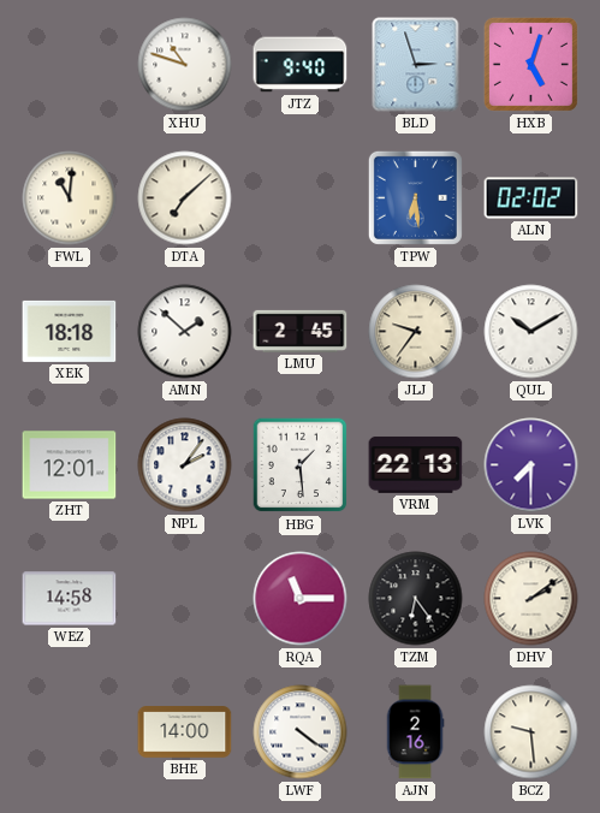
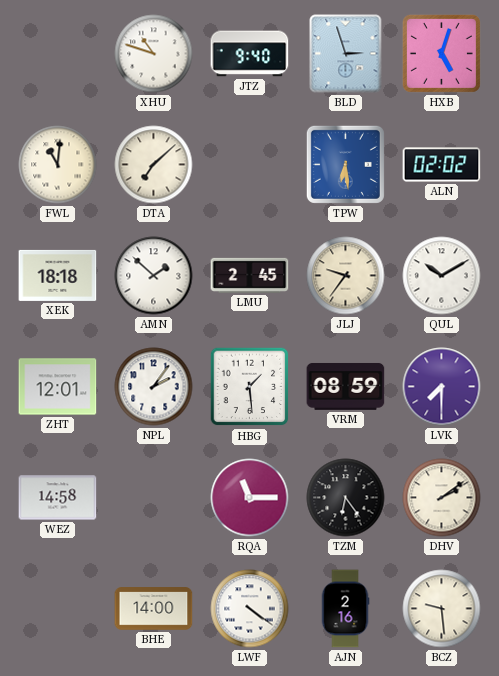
VRM: 22:13 -> 08:59 (346, 386)
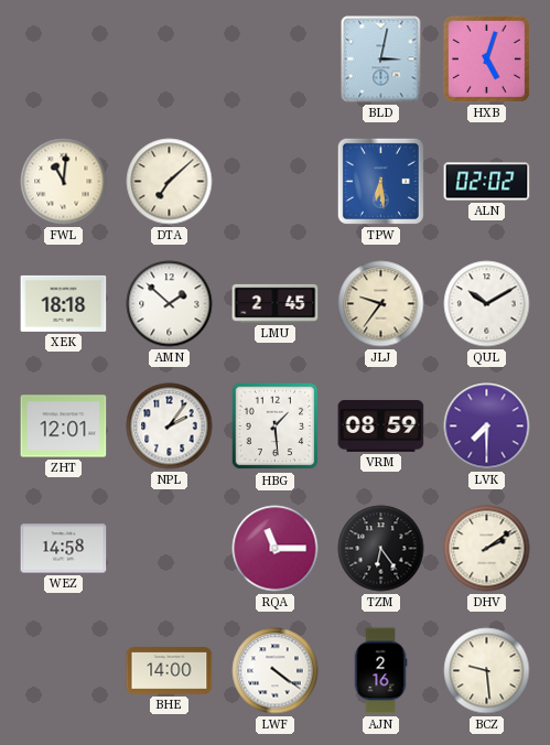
XHU: 10:48 -> none (154, 54)
JTZ: 9:40 -> none (250, 54)
BLD: 2:57 -> 3:02 (381, 60)
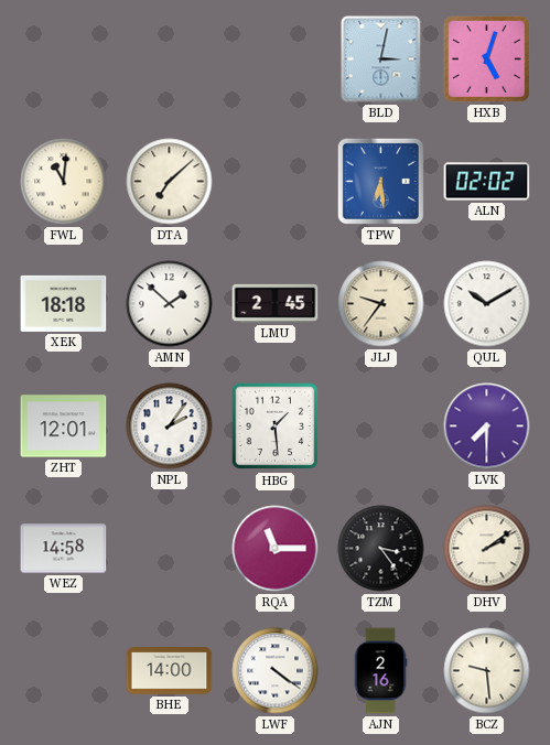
VRM: 08:59 -> none (381, 425)
TZM: 6:24 -> 3:24 (381, 549)
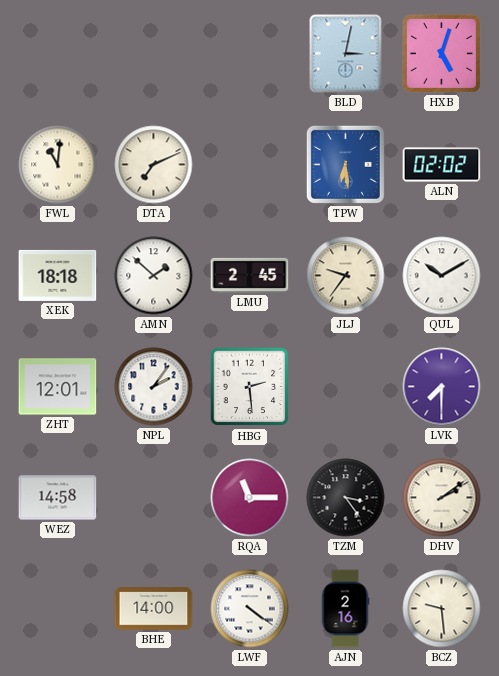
DTA: 7:08 -> 7:11 (154, 165)
HBG: 1:29 -> 2:29 (250, 387)
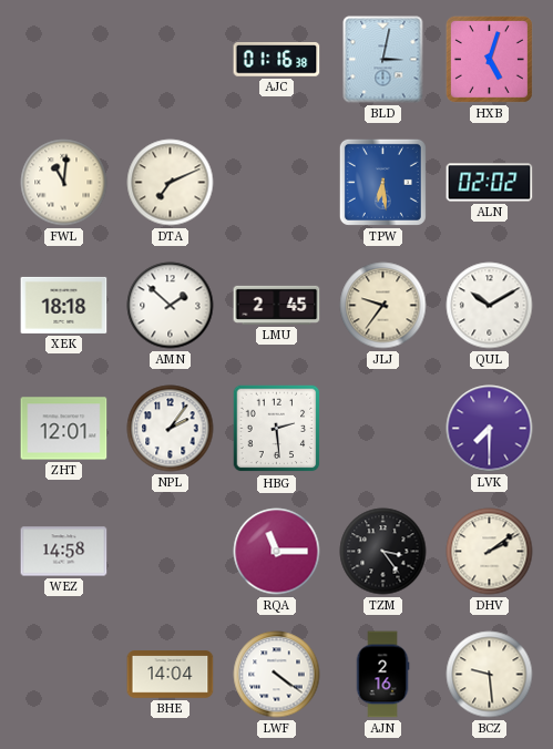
AJC: none -> 01:16 (277, 60)
BHE: 14:00 -> 14:04 (171, 675)
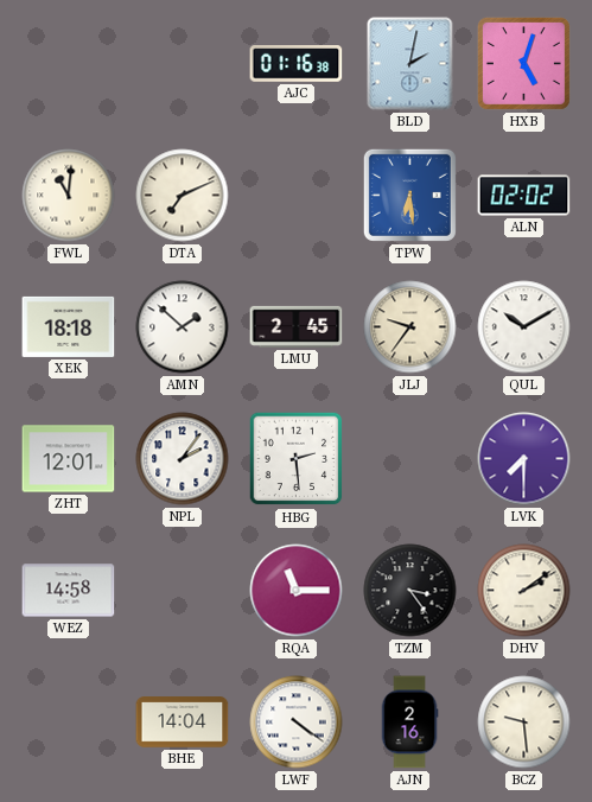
BLD: 3:02 -> 2:02 (410, 64)
